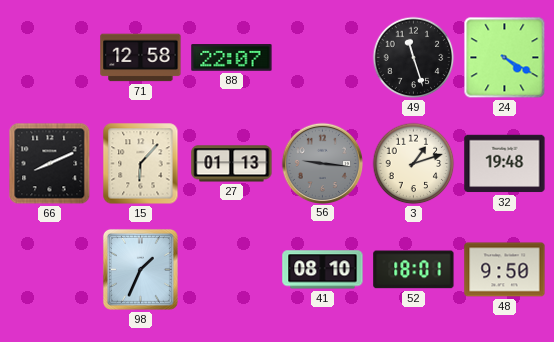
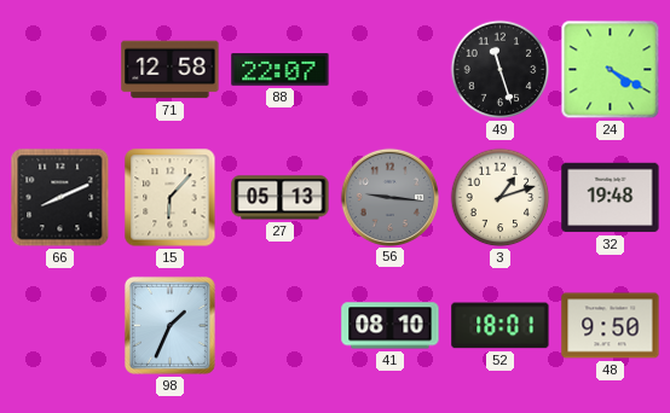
27: 01:13 -> 05:13 (281, 198)
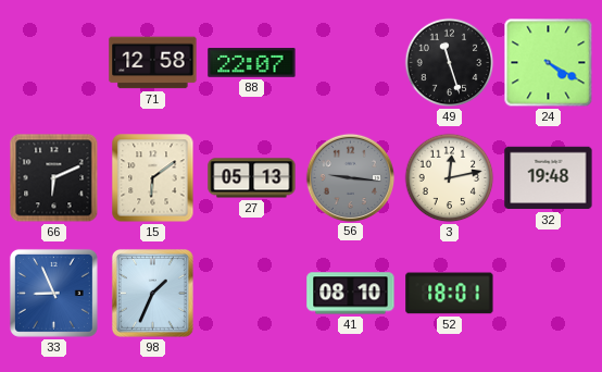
66: 8:11 -> 6:11 (54, 178)
15: 6:07 -> 6:09 (153, 178)
3: 1:12 -> 12:13 (450, 178)
33: none -> 8:56 (53, 293)
48: 9:50 -> none (611, 326)
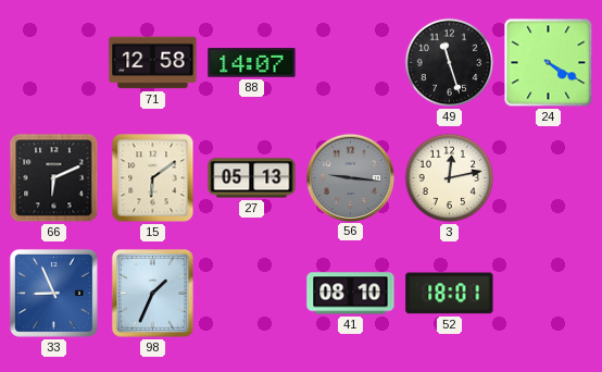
88: 22:07 -> 14:07 (252, 63)
32: 19:48 -> none (549, 178)
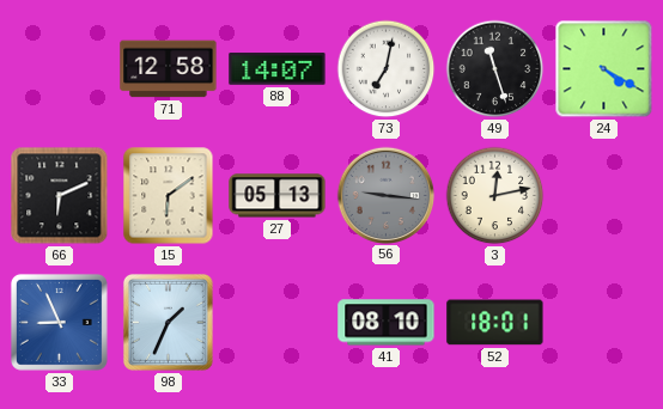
73: none -> 7:02 (387, 69)
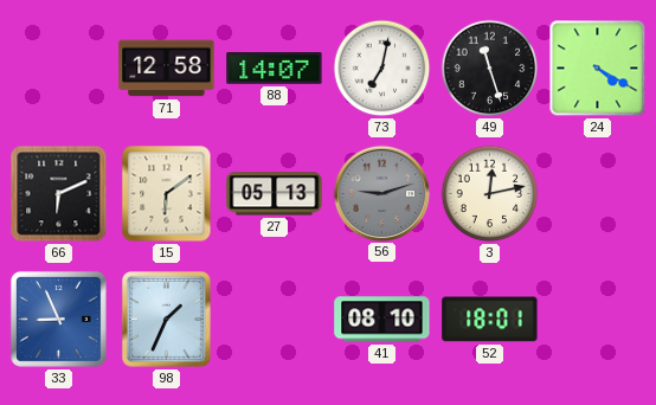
56: 9:16 -> 9:12 (381, 193)
